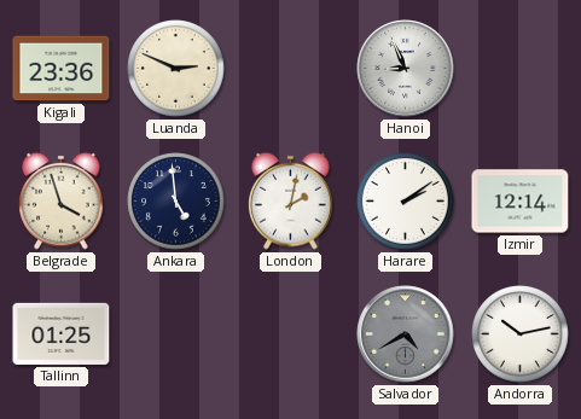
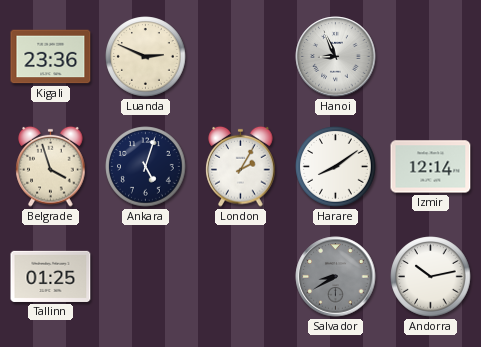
Ankara: 4:59 -> 5:03 (146, 167)
London: 2:02 -> 2:05 (241, 166)
Harare: 2:09 -> 8:09 (336, 167)
Salvador: 4:40 -> 8:40 (336, 277)
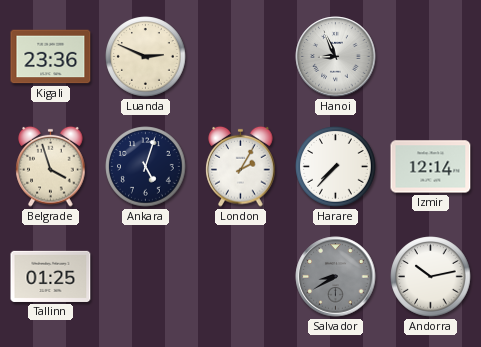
Harare: 8:09 -> 7:37 (336, 167)
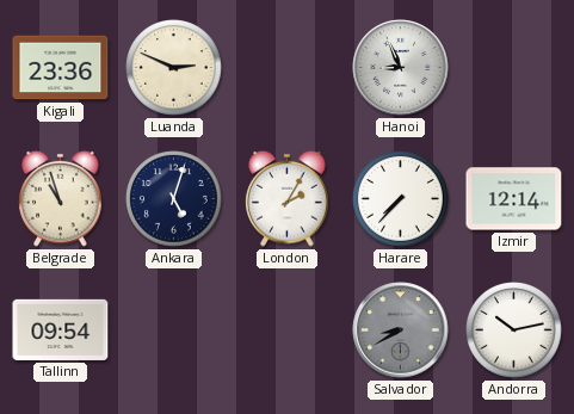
Belgrade: 3:57 -> 10:57 (61, 198)
Tallinn: 01:25 -> 09:54 (61, 329)
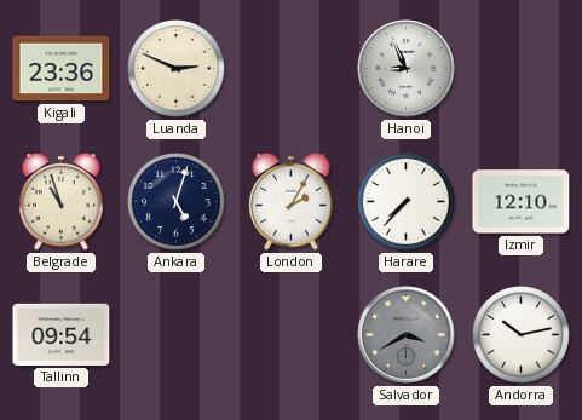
Izmir: 12:14 -> 12:10 (522, 202)
Salvador: 8:40 -> 3:40 (407, 335)
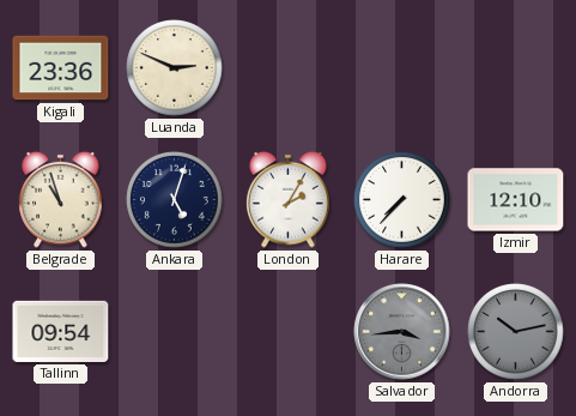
Hanoi: 8:56 -> none (407, 69)
Salvador: 3:40 -> 3:44 (402, 332)
Andorra dial: white -> grey (516, 332)
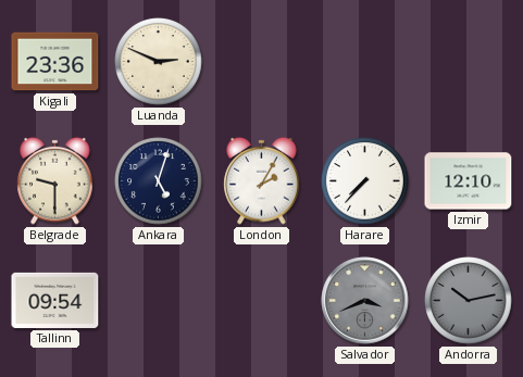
Belgrade: 10:57 -> 9:30 (55, 180)
Salvador: 3:44 -> 3:41 (365, 301)
